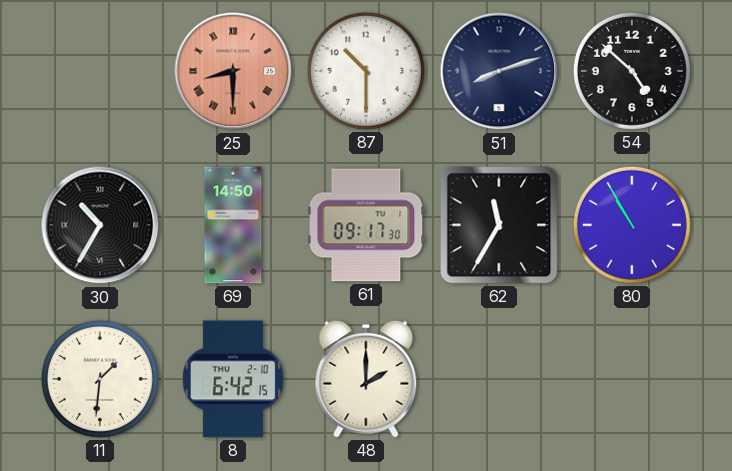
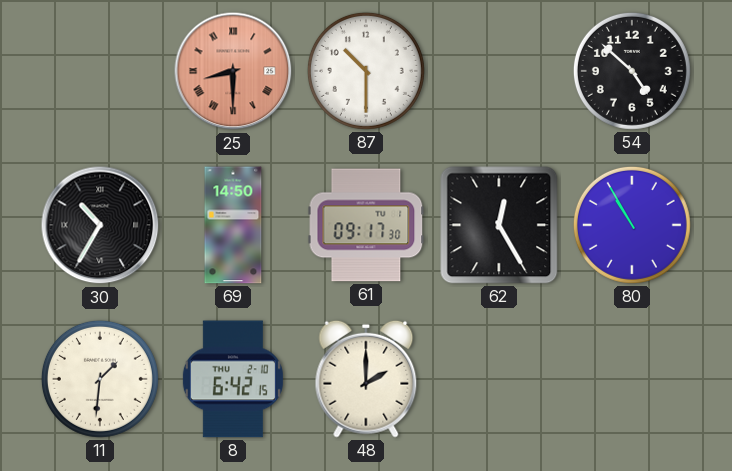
51: 8:12 -> none (499, 71)
62: 11:35 -> 12:25 (499, 225)
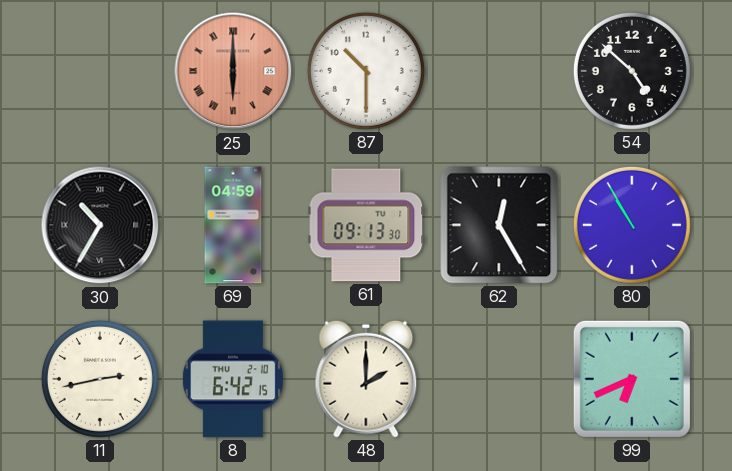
25: 8:30 -> 6:00 (233, 71)
69: 14:50 -> 04:59 (233, 225)
61: 09:17 -> 09:13 (366, 225)
11: 1:31 -> 2:43 (100, 379)
99: none -> 6:41 (632, 379)
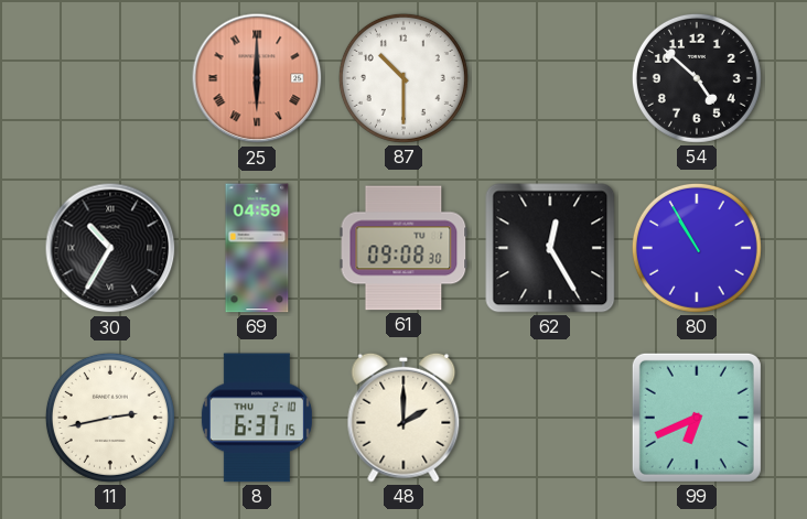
61: 09:13 -> 09:08 (403, 248)
8: 6:42 -> 6:37 (257, 418)
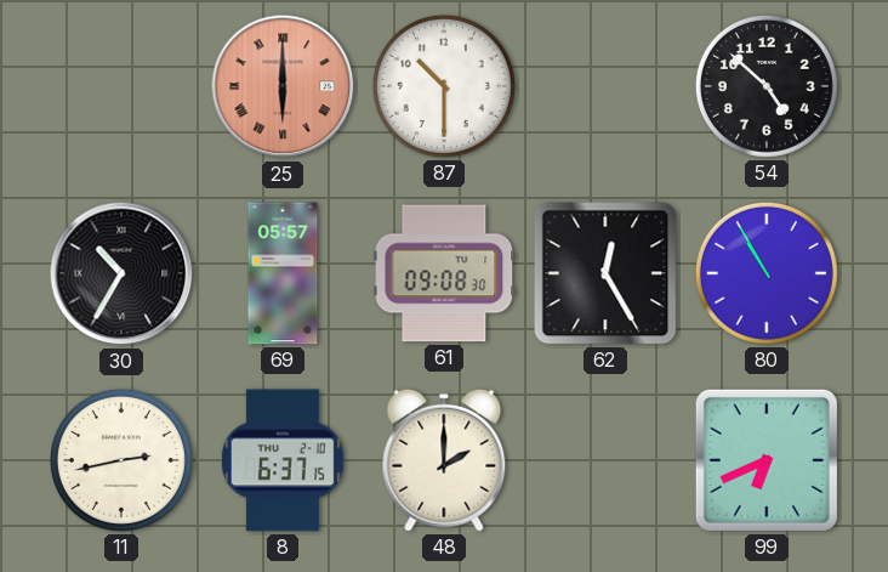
69: 04:59 -> 05:57 (283, 273)
